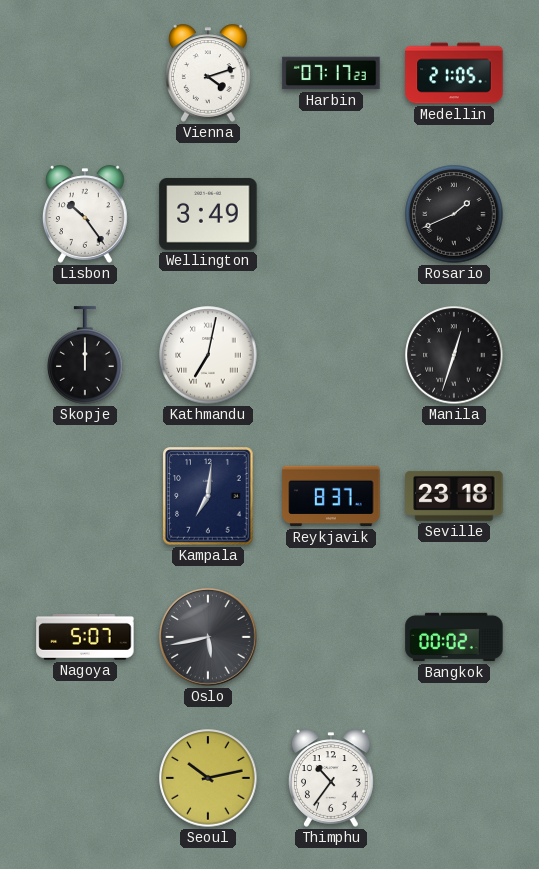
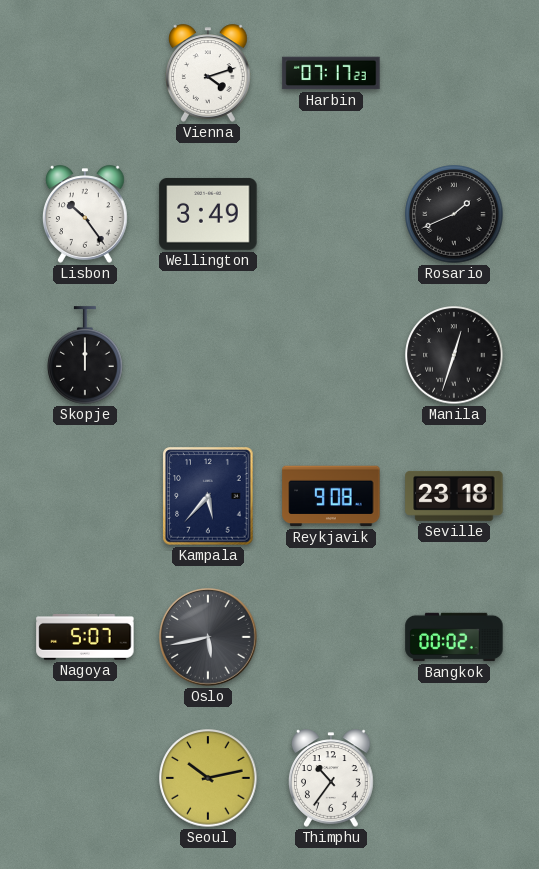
Medellin: 21:05 -> none (454, 73)
Kathmandu: 7:02 -> none (208, 355)
Kampala: 7:01 -> 5:37 (208, 496)
Reykjavik: 8:37 -> 9:08 (331, 496)
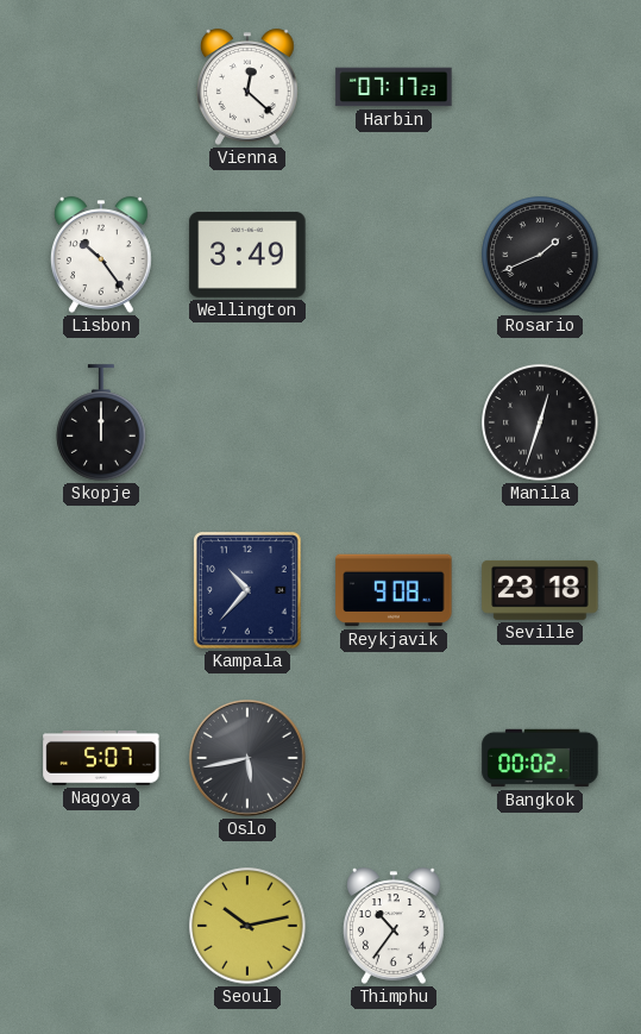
Vienna: 4:12 -> 12:22 (249, 87)
Kampala: 5:37 -> 10:37 (247, 590)
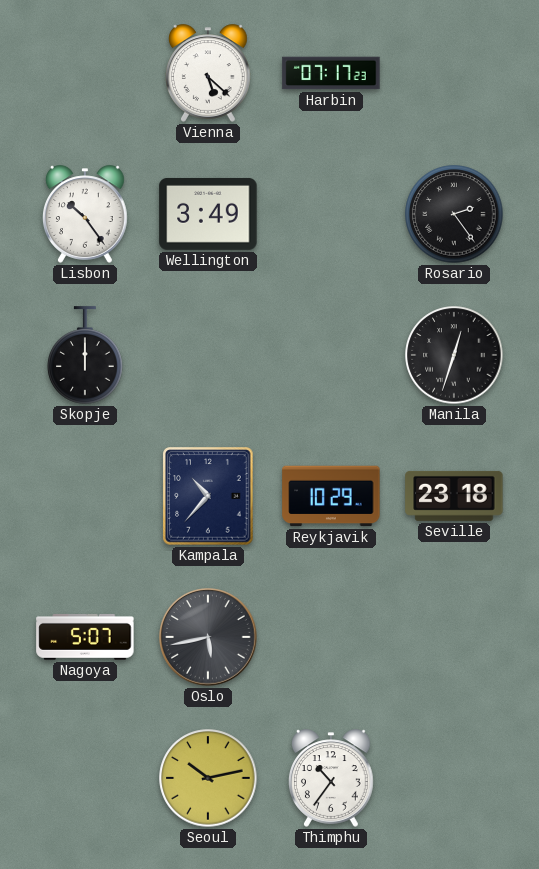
Vienna: 12:22 -> 5:22 (209, 73)
Rosario: 1:41 -> 2:24 (454, 214)
Reykjavik: 9:08 -> 10:29 (331, 496)
Bangkok: 00:02 -> none (540, 758)
